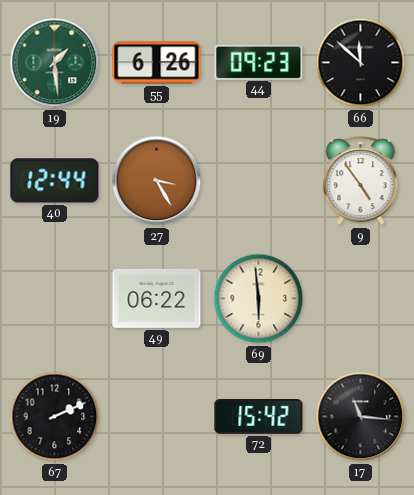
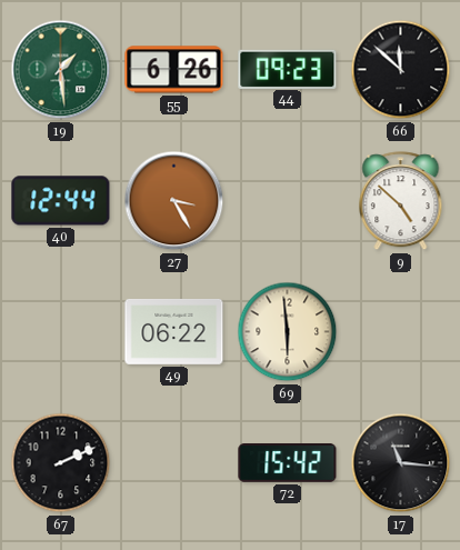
9: 4:54 -> 4:52 (401, 201)
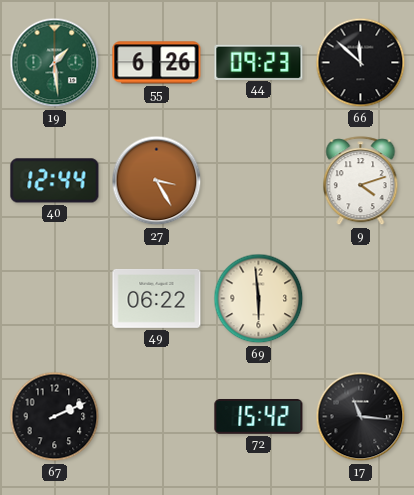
9: 4:52 -> 4:12 (361, 181)
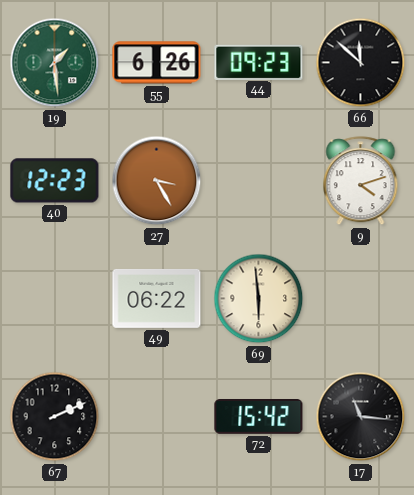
40: 12:44 -> 12:23 (55, 181)
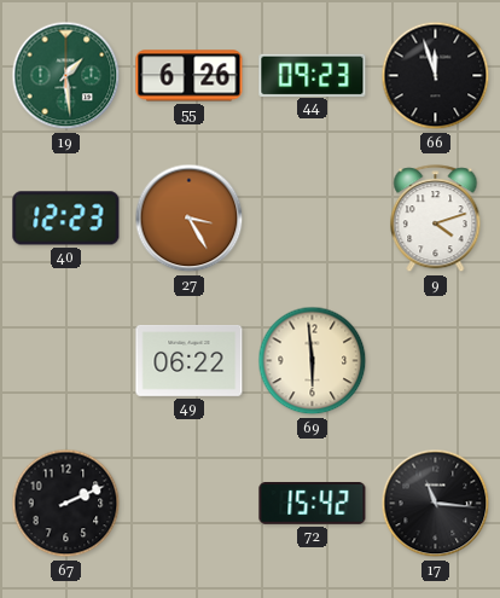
66: 11:52 -> 11:57 (436, 76)
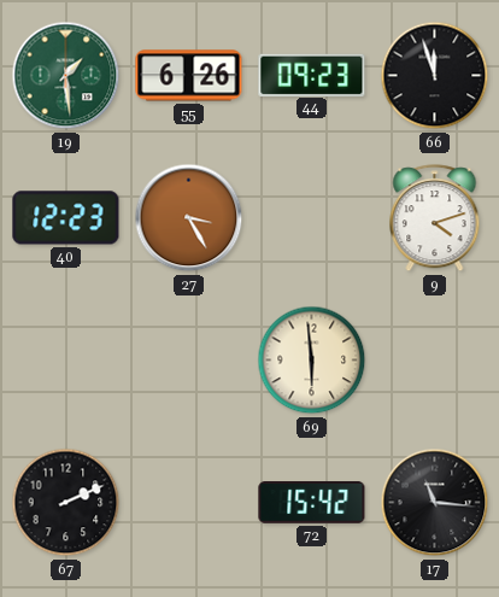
49: 06:22 -> none (190, 361)
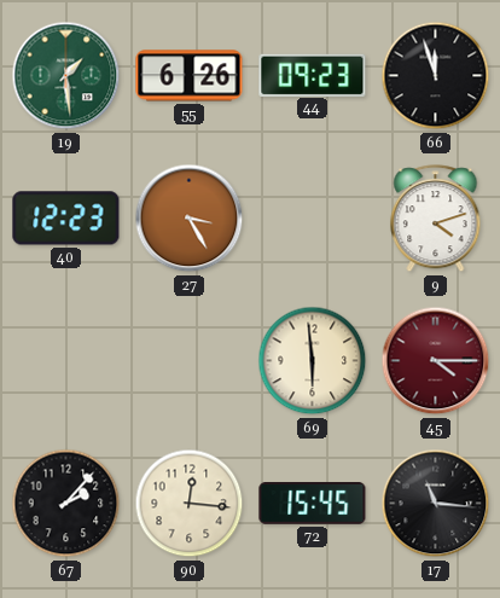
45: none -> 4:15 (436, 361)
67: 2:11 -> 2:07 (66, 504)
90: none -> 12:16 (190, 504)
72: 15:42 -> 15:45 (313, 504)
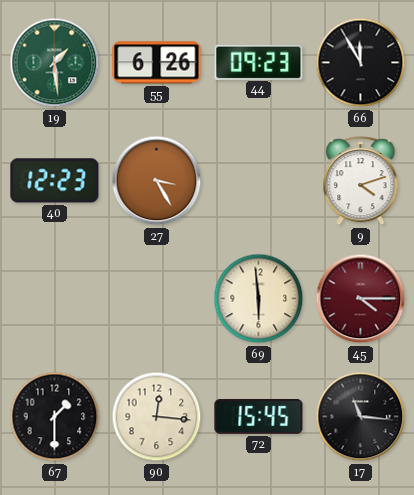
66: 11:57 -> 11:55 (361, 63)
67: 2:07 -> 1:30 (55, 417)
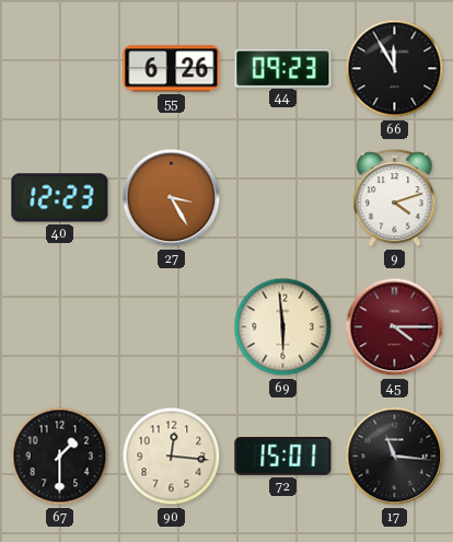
19: 1:29 -> none (55, 63)
72: 15:45 -> 15:01 (283, 457)
